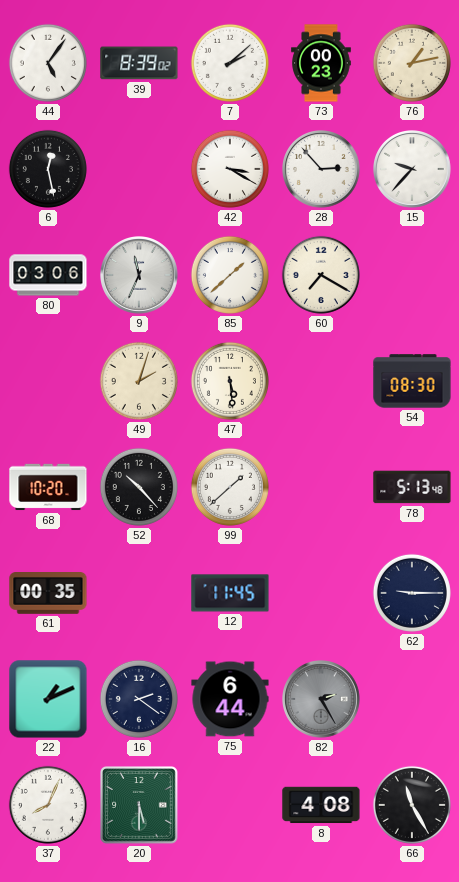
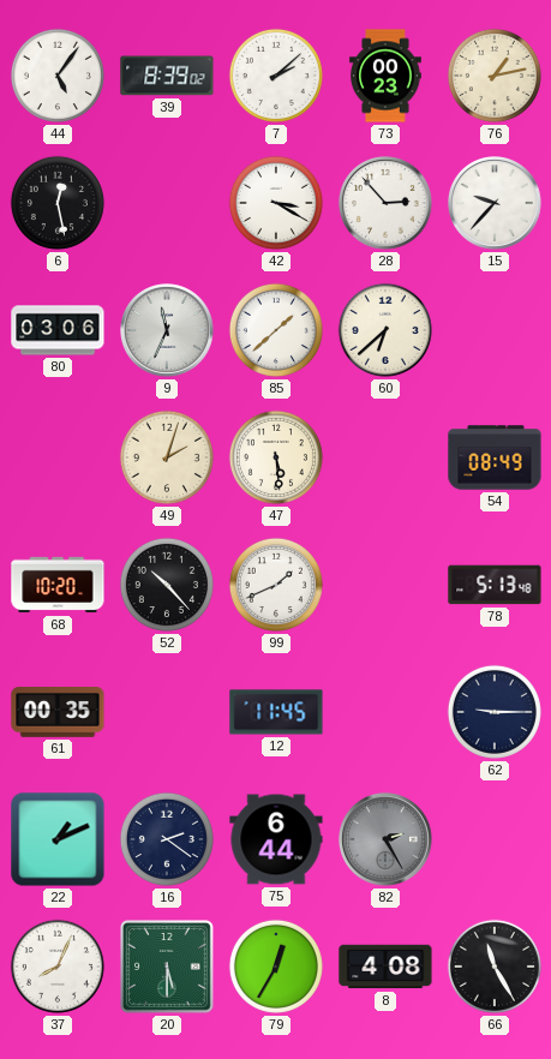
60: 7:20 -> 6:38 (385, 330)
54: 08:30 -> 08:49 (495, 457)
99: 1:38 -> 1:41 (276, 585)
79: none -> 12:35 (276, 967)
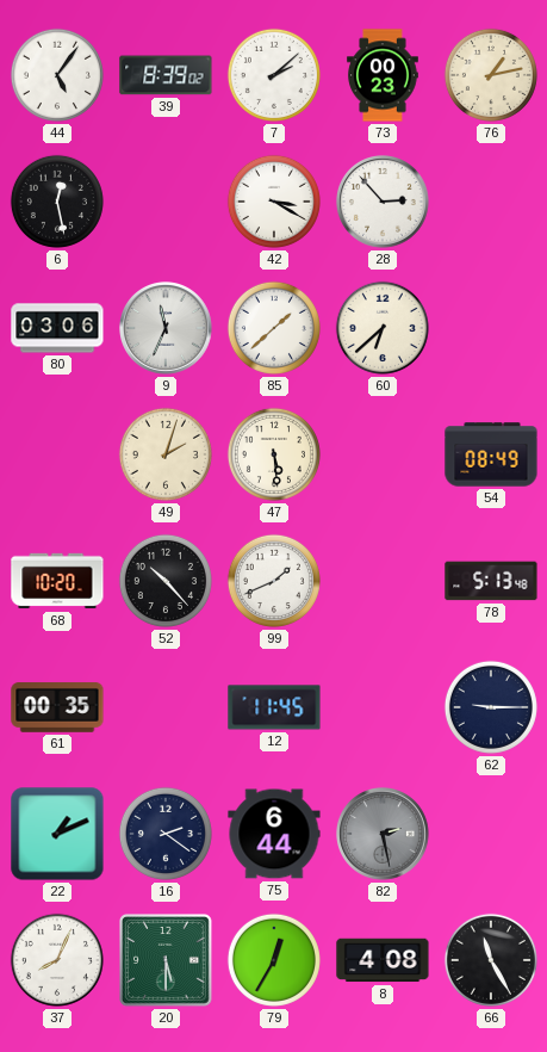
15: 9:37 -> none (496, 204)
82: 2:25 -> 2:28 (384, 835)
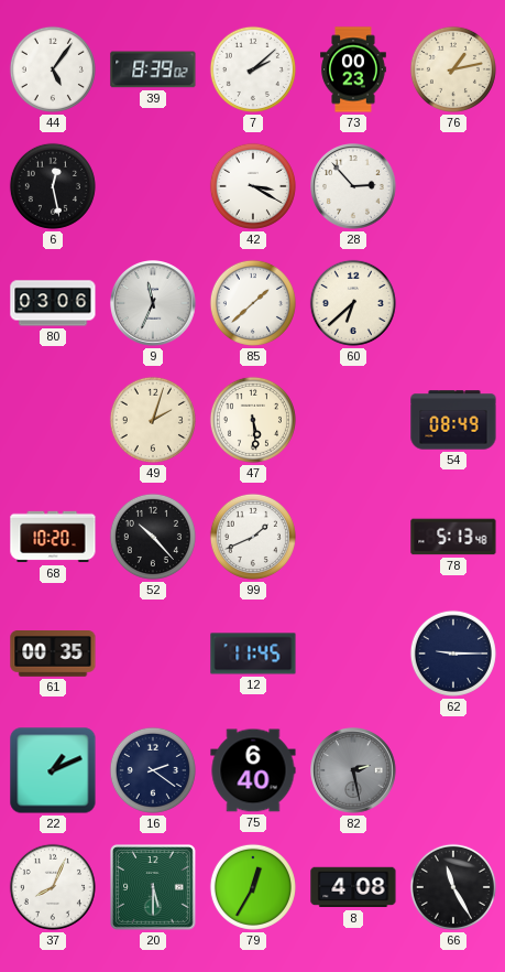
75: 6:44 -> 6:40 (253, 770)
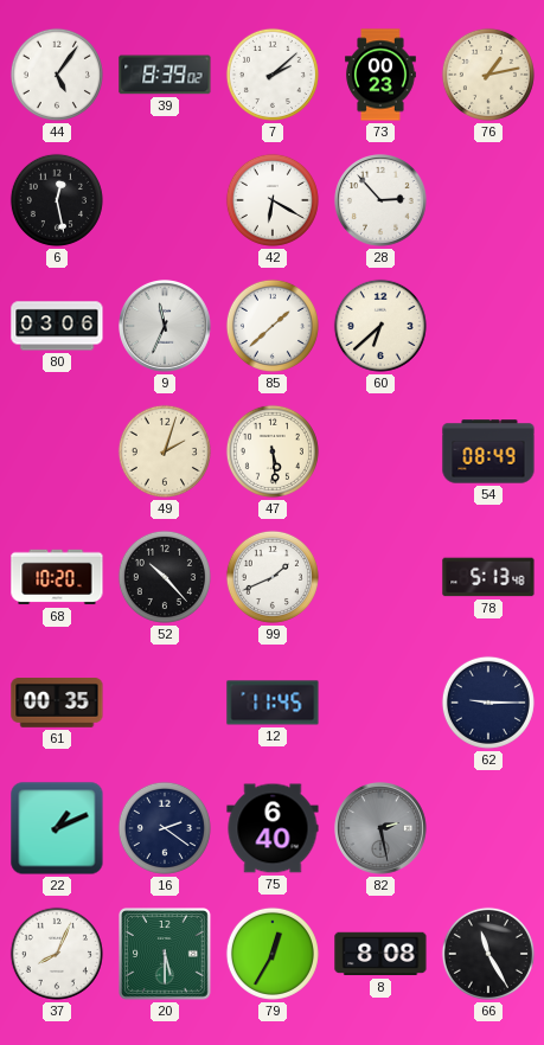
42: 3:20 -> 6:20 (273, 200)
8: 4:08 -> 8:08 (380, 954)
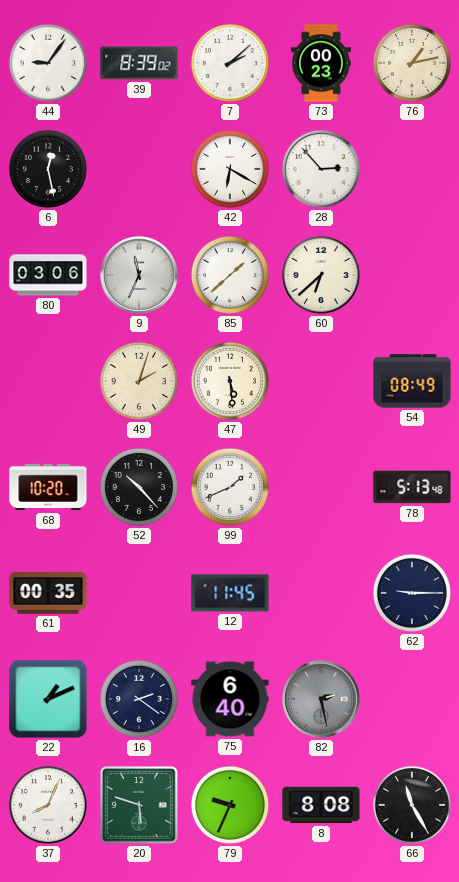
44: 5:06 -> 9:06 (48, 63)
20: 5:30 -> 5:48 (140, 806)
79: 12:35 -> 9:34 (230, 805)
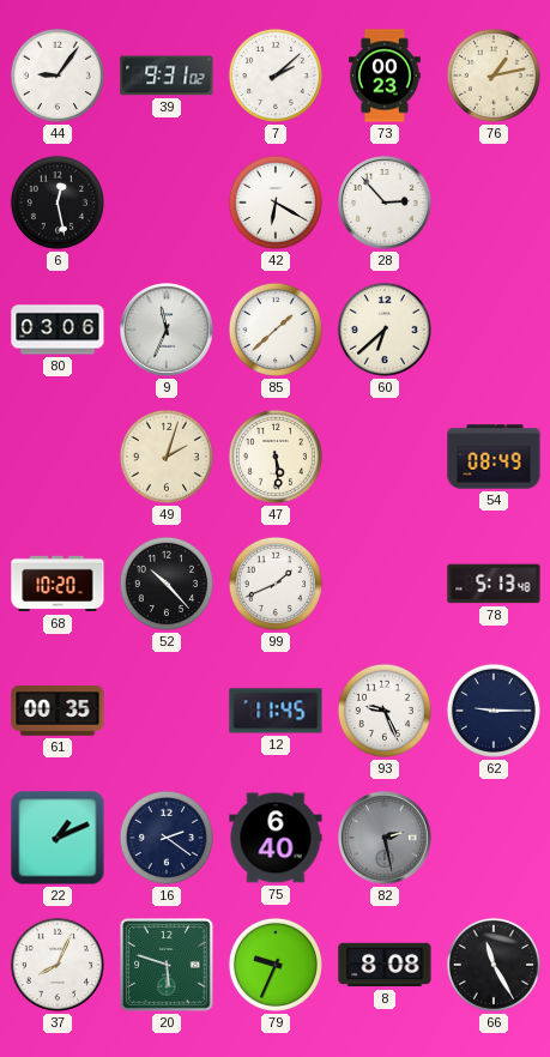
39: 8:39 -> 9:31 (167, 75)
93: none -> 9:26 (385, 711)
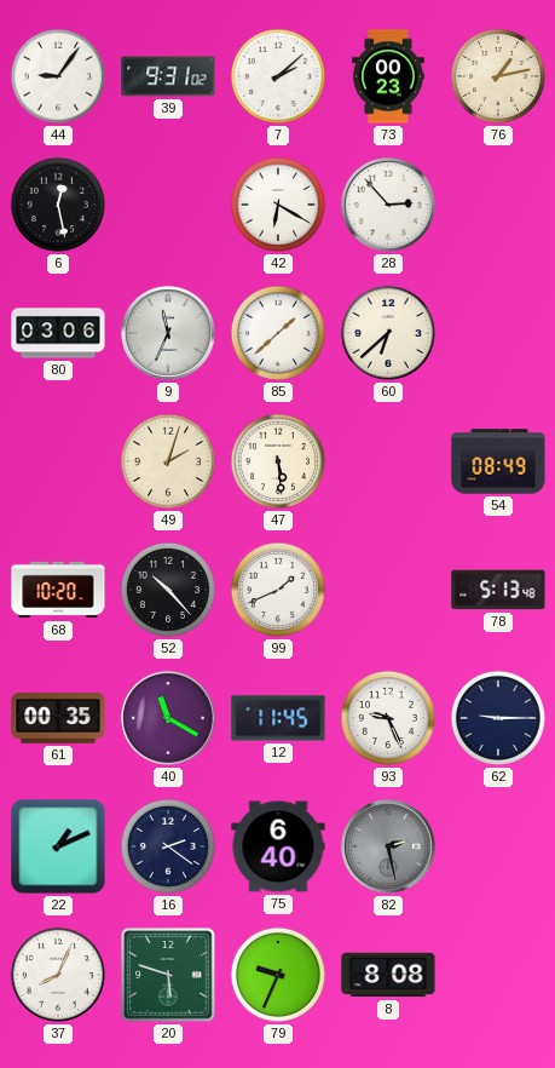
40: none -> 11:20 (169, 719)
66: 11:25 -> none (494, 965)
